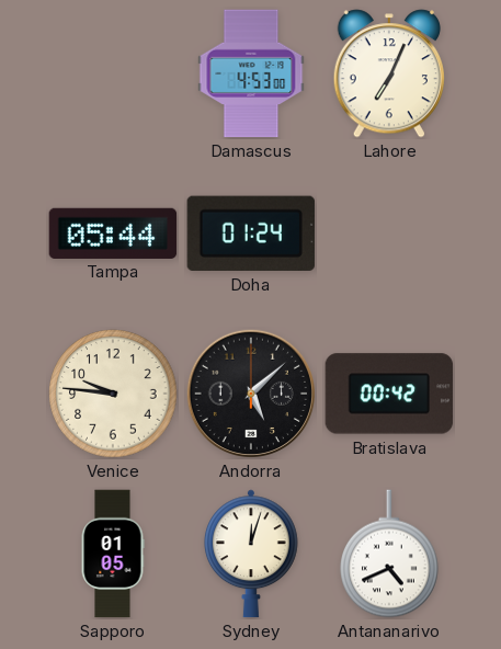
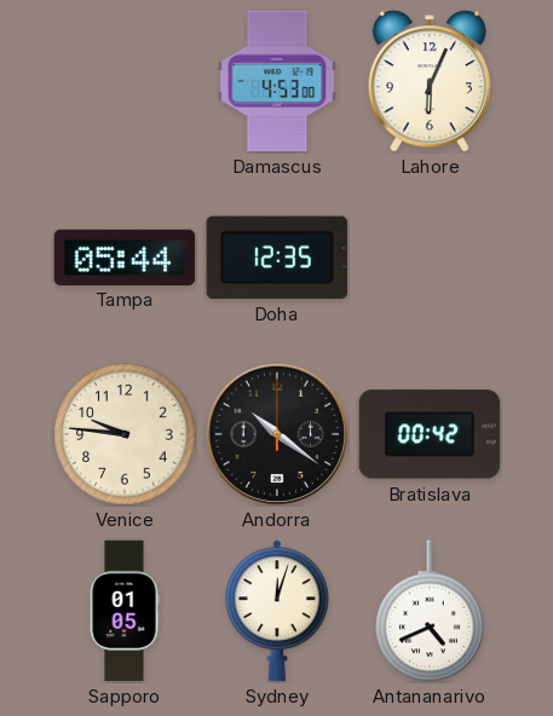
Lahore: 7:04 -> 6:04 (430, 81)
Doha: 01:24 -> 12:35 (276, 258)
Andorra: 5:08 -> 10:21 (277, 434)
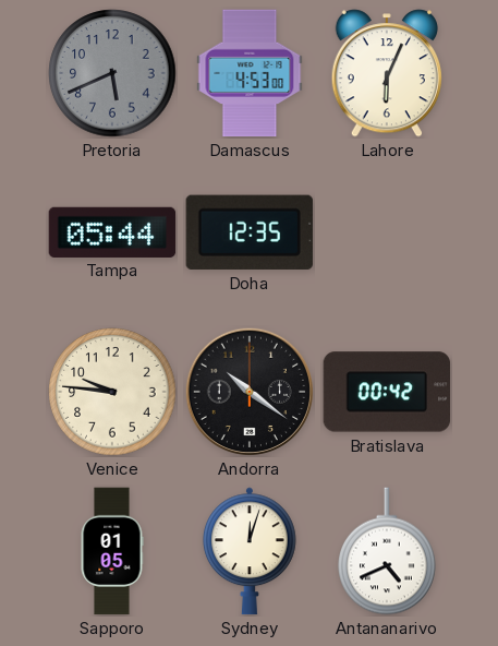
Pretoria: none -> 5:41 (112, 73)
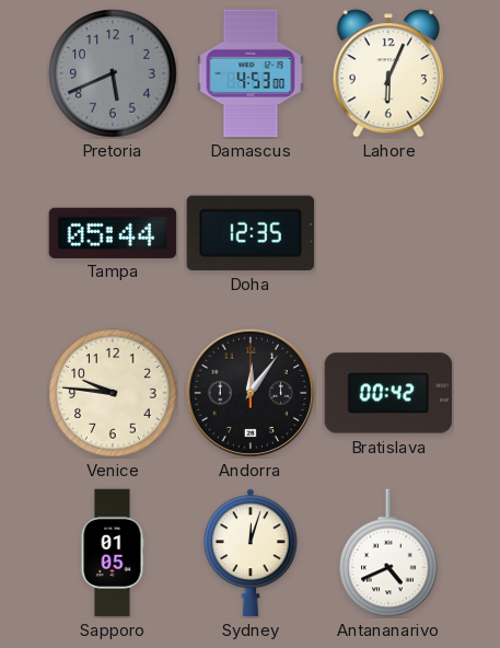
Andorra: 10:21 -> 12:06 (251, 393)
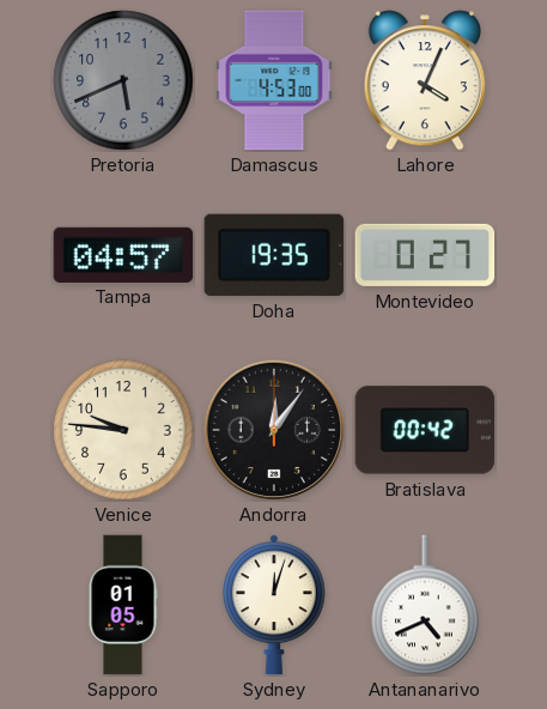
Lahore: 6:04 -> 4:04 (425, 80)
Tampa: 05:44 -> 04:57 (123, 254)
Doha: 12:35 -> 19:35 (273, 255)
Montevideo: none -> 0:27 (425, 255)
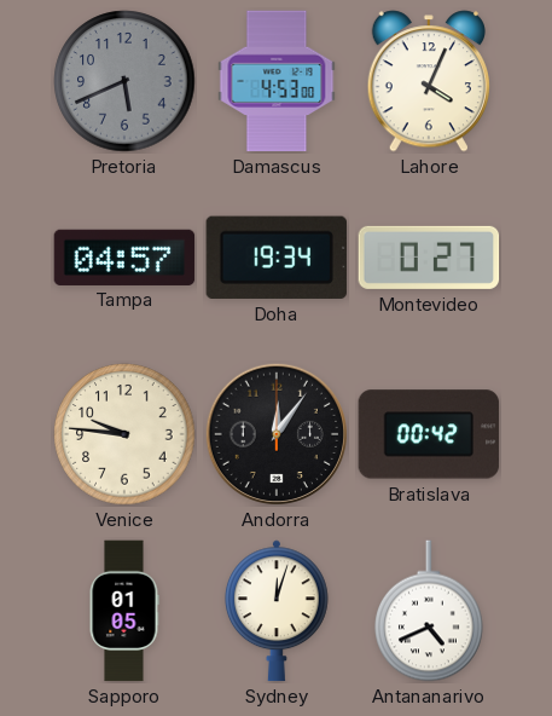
Doha: 19:35 -> 19:34 (275, 258)
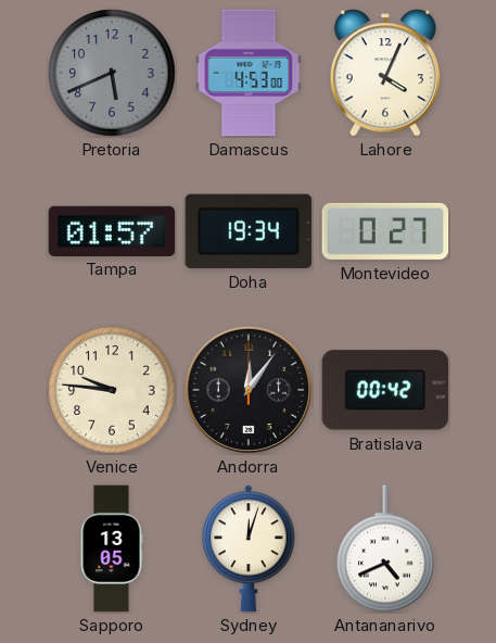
Tampa: 04:57 -> 01:57 (112, 230)
Sapporo: 01:05 -> 13:05 (112, 549)
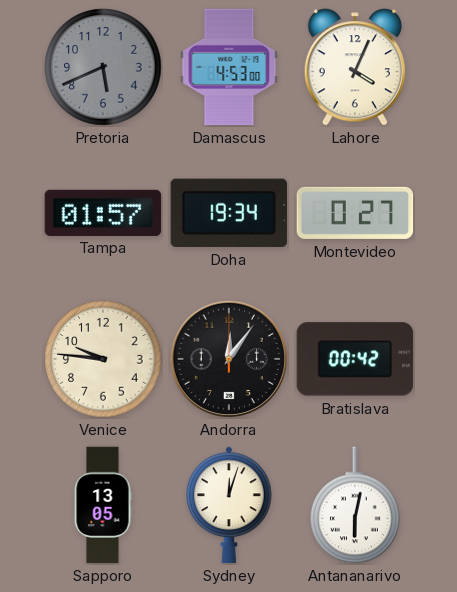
Antananarivo: 4:41 -> 6:02 (355, 505)
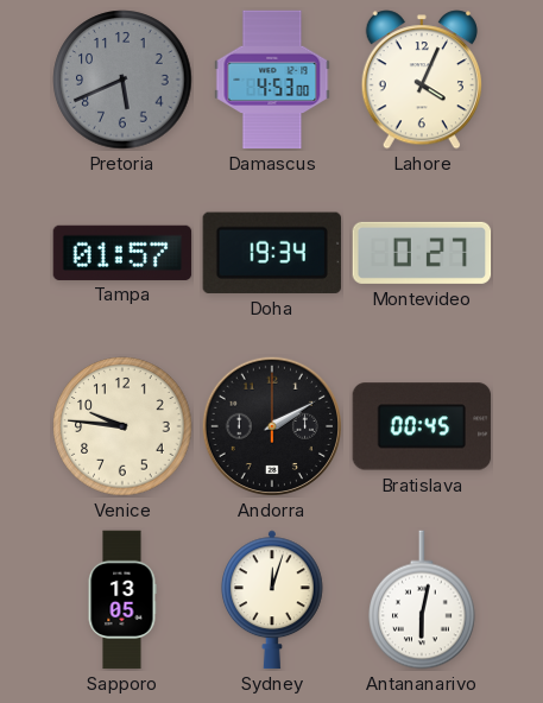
Andorra: 12:06 -> 2:10 (272, 426)
Bratislava: 00:42 -> 00:45 (422, 426)
